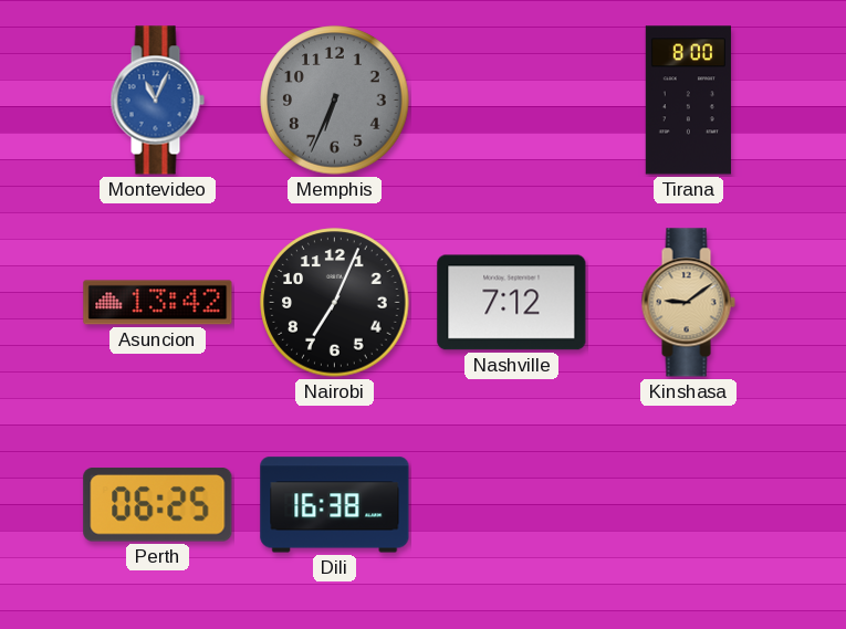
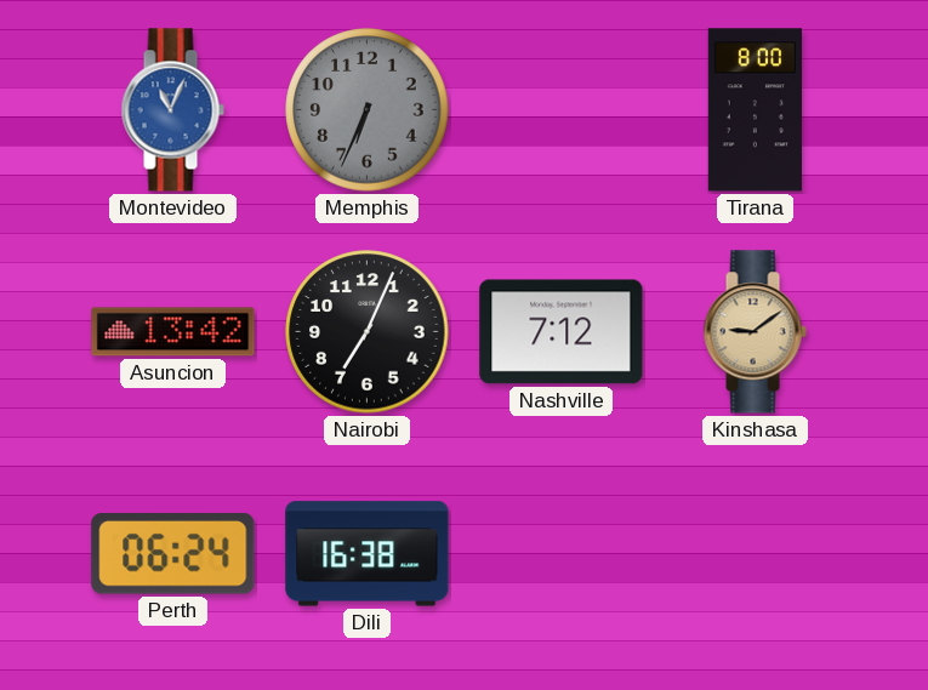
Perth: 06:25 -> 06:24 (173, 554)
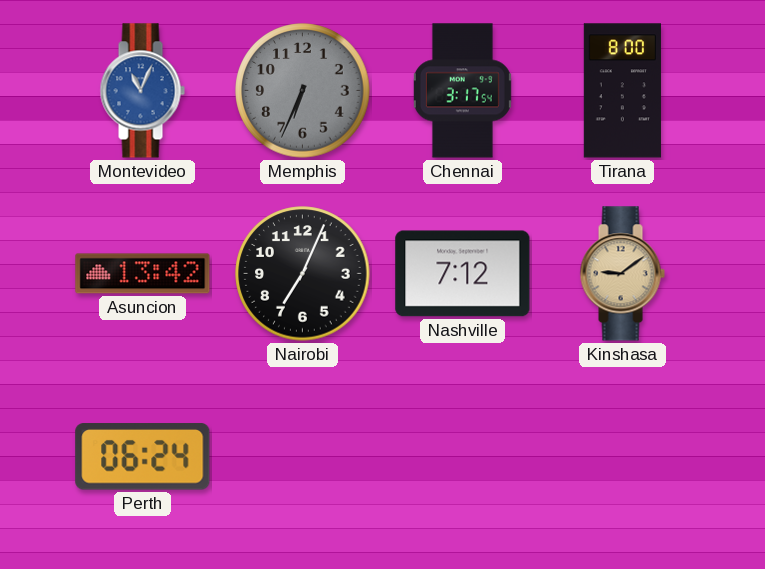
Chennai: none -> 3:17 (462, 91)
Dili: 16:38 -> none (368, 554)
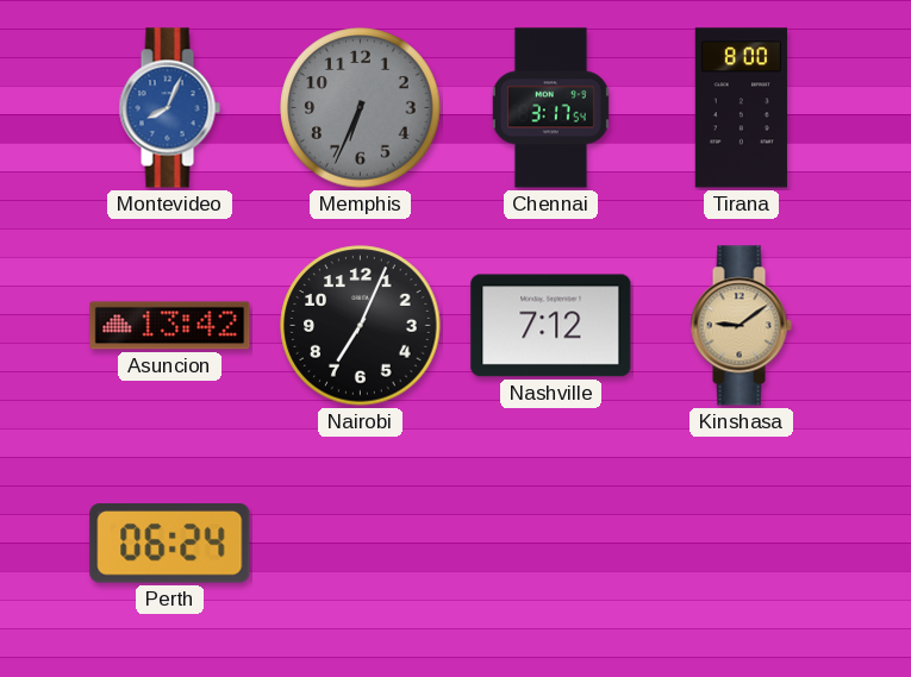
Montevideo: 11:04 -> 8:04 (169, 108)
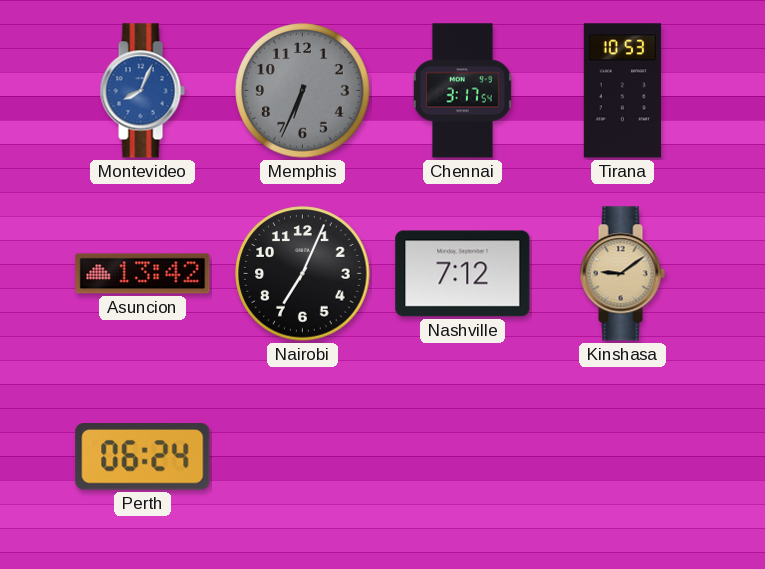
Tirana: 8:00 -> 10:53 (622, 91)
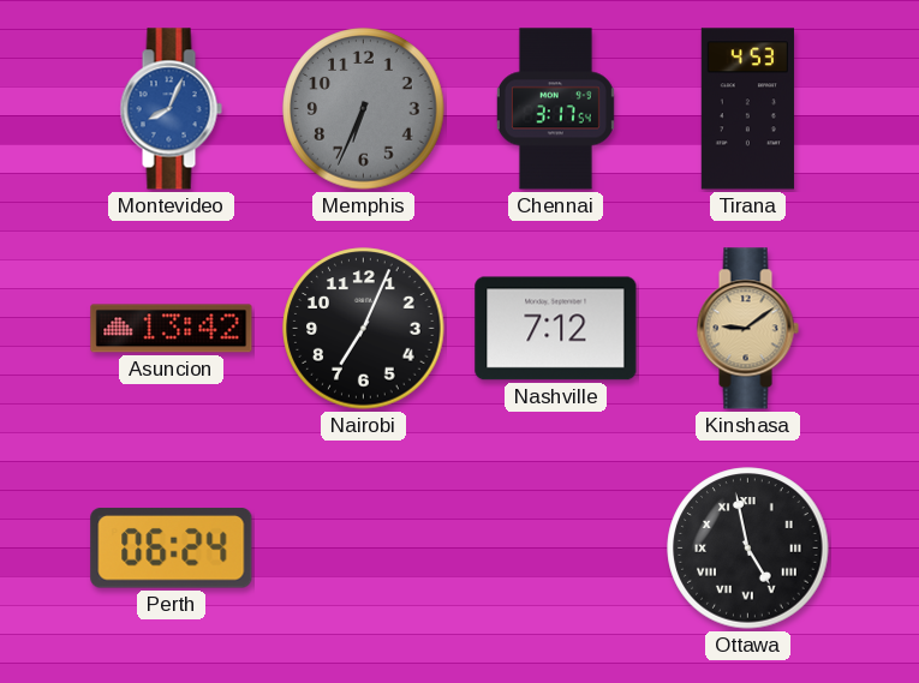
Tirana: 10:53 -> 4:53 (747, 109)
Ottawa: none -> 4:58 (748, 549)
